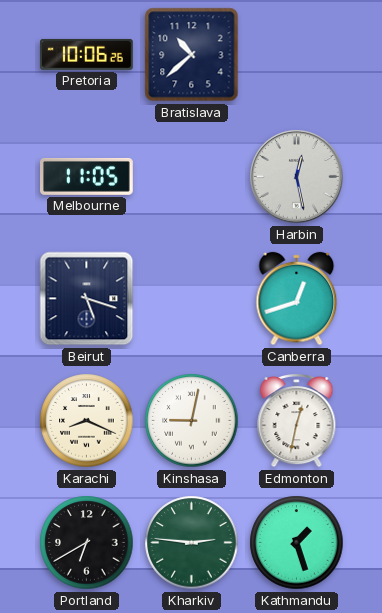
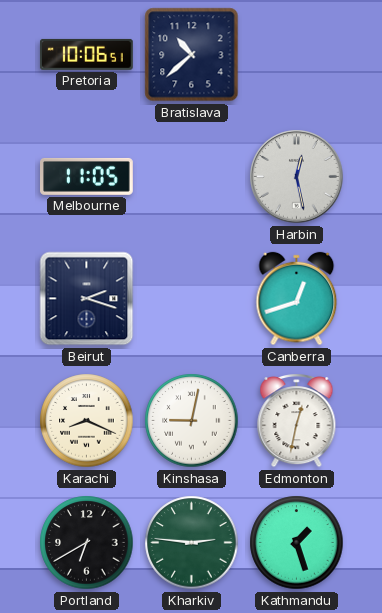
Pretoria: 10:06:26 -> 10:06:51 (86, 54)
Beirut: 5:18 -> 2:18 (87, 299)
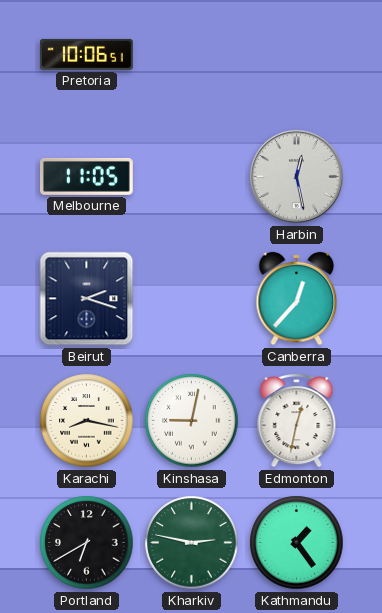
Bratislava: 10:38 -> none (192, 55)
Canberra: 12:42 -> 12:37 (297, 299)
Karachi: 8:19 -> 8:17 (87, 421)
Kharkiv: 2:46 -> 2:47 (192, 543)
Kathmandu: 1:27 -> 1:24 (297, 543)
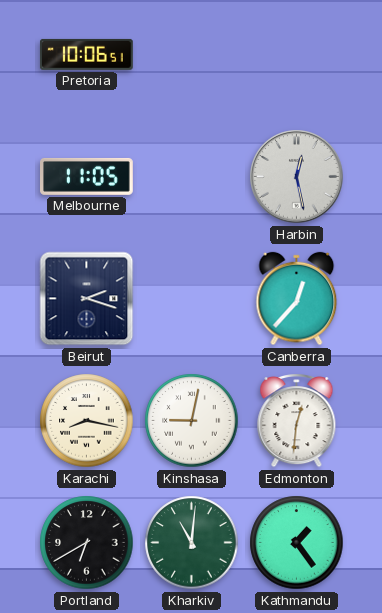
Edmonton: 12:32 -> 12:31 (297, 421)
Kharkiv: 2:47 -> 11:01 (192, 543)
